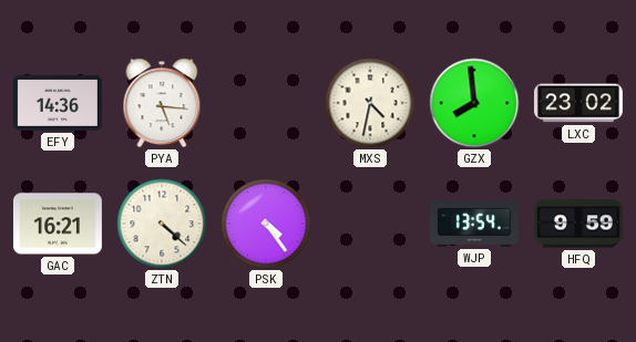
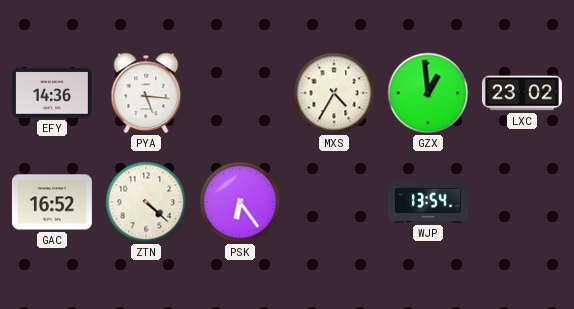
MXS: 4:32 -> 4:35 (334, 93)
GZX: 7:59 -> 12:59 (428, 93)
GAC: 16:21 -> 16:52 (52, 202)
PSK: 4:24 -> 6:24 (240, 202)
HFQ: 9:59 -> none (578, 224)
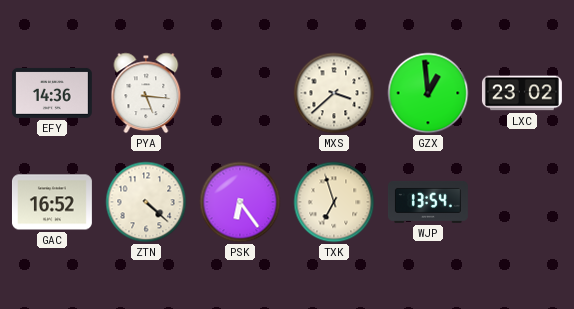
MXS: 4:35 -> 3:38 (334, 93)
TXK: none -> 6:57 (334, 202)
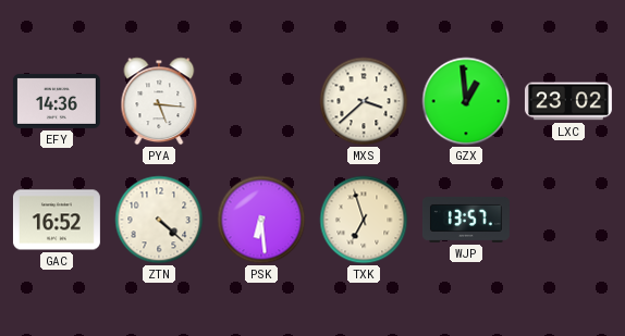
PSK: 6:24 -> 6:29 (261, 220)
WJP: 13:54 -> 13:57 (466, 220)
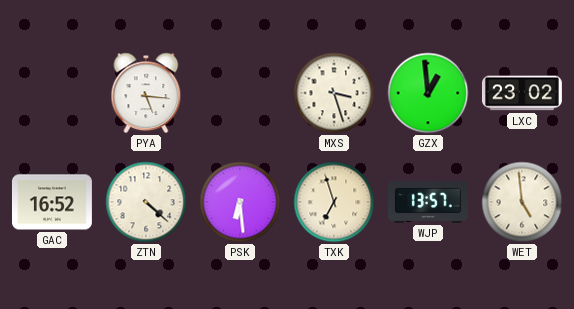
EFY: 14:36 -> none (57, 101)
MXS: 3:38 -> 3:27 (334, 93)
WET: none -> 4:59 (522, 202)
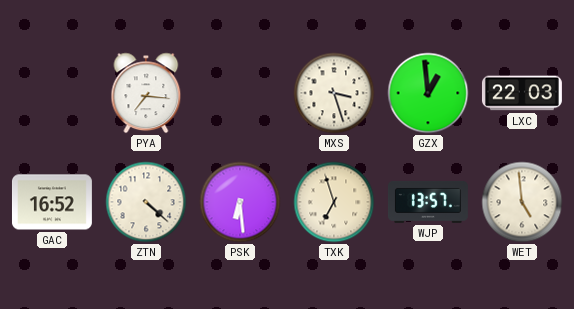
PYA: 5:16 -> 7:16 (146, 93)
LXC: 23:02 -> 22:03 (522, 93)
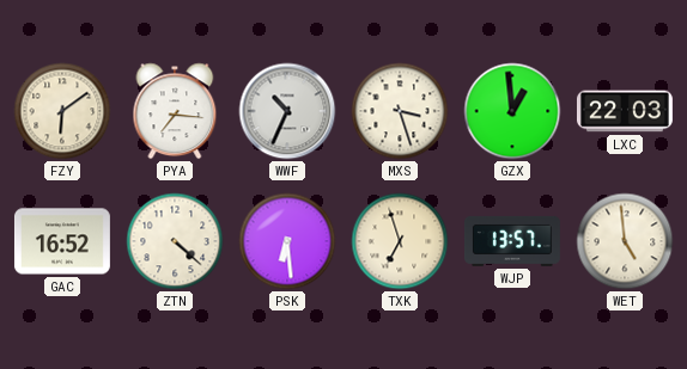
FZY: none -> 6:09 (62, 111)
WWF: none -> 10:34 (287, 111)
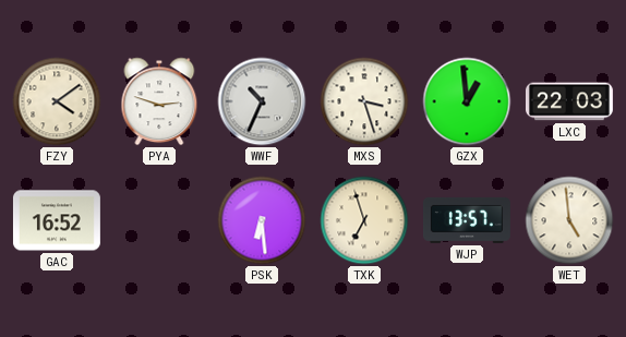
FZY: 6:09 -> 4:09 (57, 101)
PYA: 7:16 -> 2:48 (159, 101)
ZTN: 4:22 -> none (175, 241)
